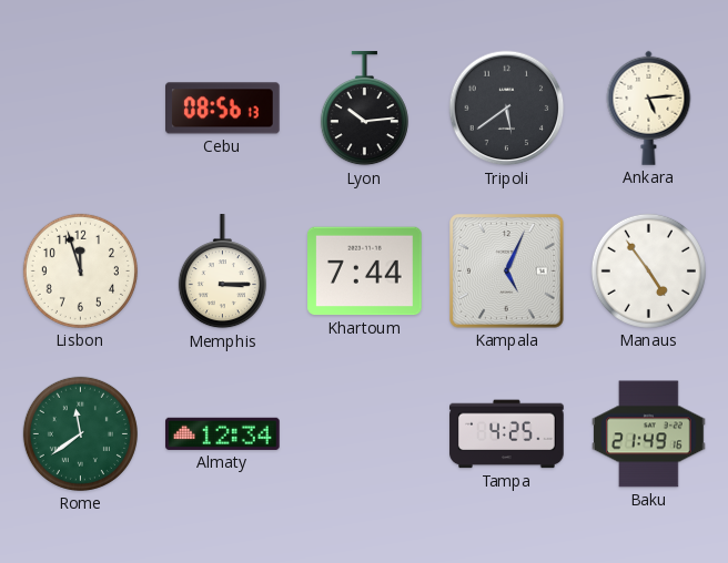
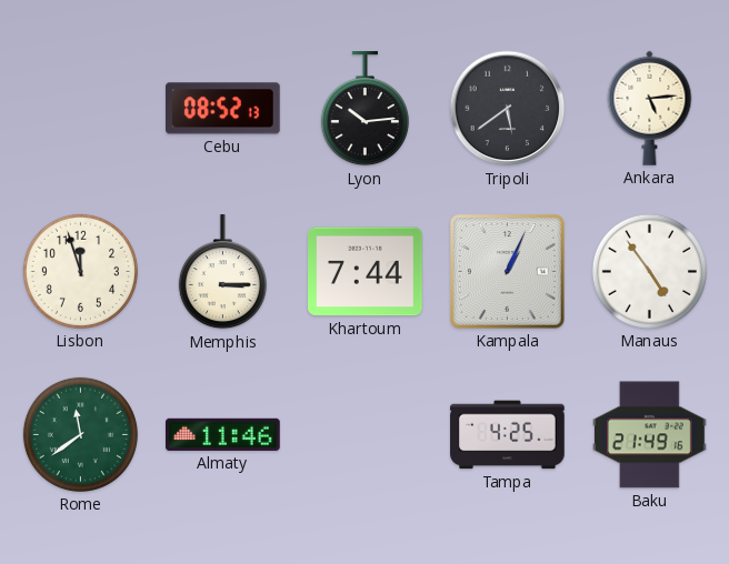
Cebu: 08:56 -> 08:52 (223, 109)
Kampala: 5:04 -> 1:04 (508, 272)
Almaty: 12:34 -> 11:46 (223, 434)
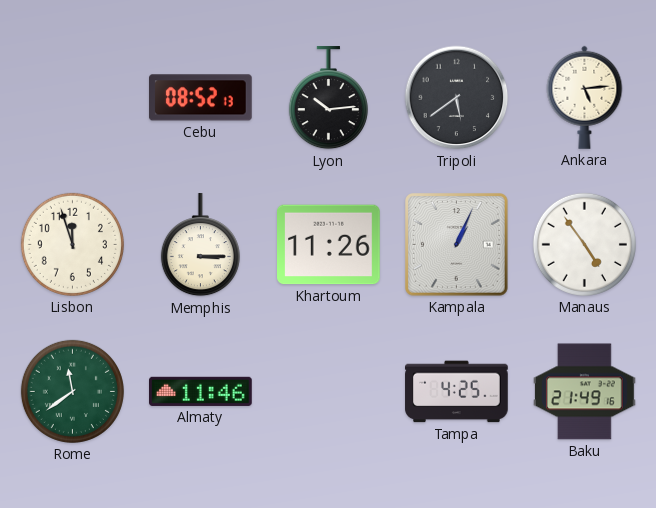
Khartoum: 7:44 -> 11:26 (329, 245)
